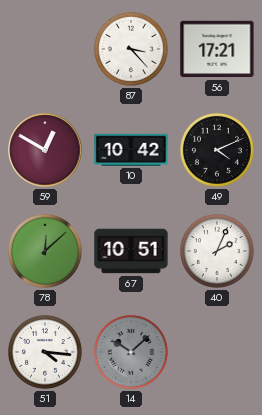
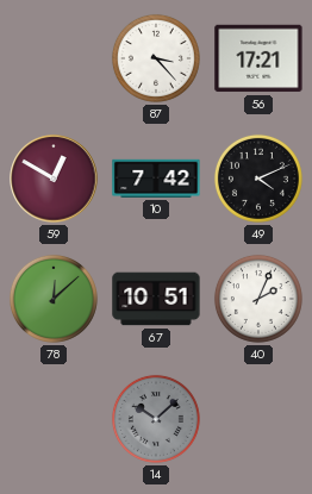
10: 10:42 -> 7:42 (156, 179)
51: 4:16 -> none (45, 352)
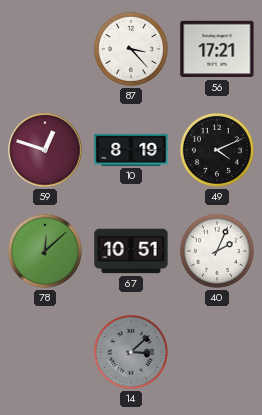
59: 12:50 -> 12:48 (45, 150)
10: 7:42 -> 8:19 (131, 150)
14: 10:08 -> 3:08 (131, 352)
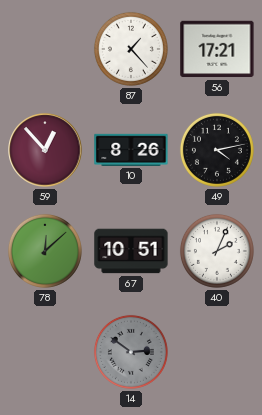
87: 3:23 -> 1:23 (131, 49)
59: 12:48 -> 12:53 (45, 150)
10: 8:19 -> 8:26 (131, 150)
49: 4:11 -> 4:13 (217, 150)
14: 3:08 -> 2:51 (131, 352)
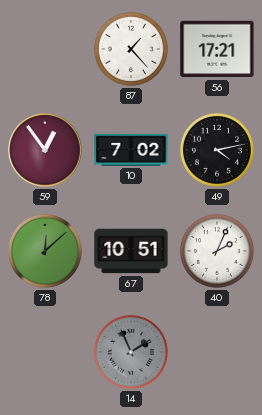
59: 12:53 -> 12:54 (45, 150)
10: 8:26 -> 7:02 (131, 150)
14: 2:51 -> 1:56 (131, 352)
